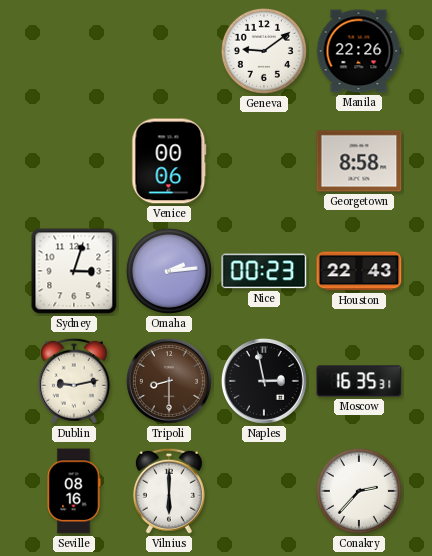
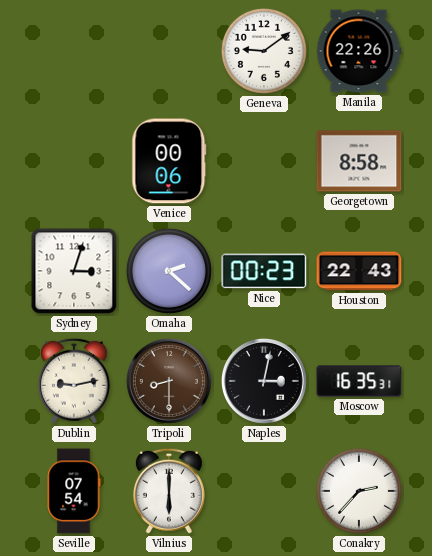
Omaha: 2:14 -> 2:22 (169, 271)
Naples: 2:58 -> 3:02 (264, 381)
Seville: 08:16 -> 07:54 (74, 491)
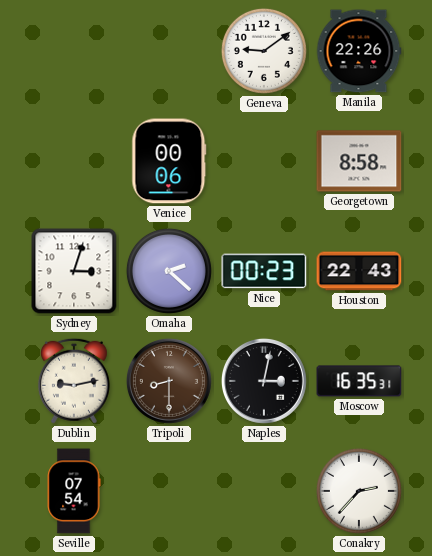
Vilnius: 6:00 -> none (169, 491)
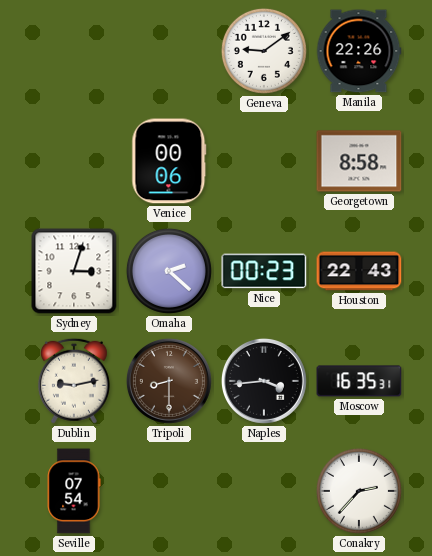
Naples: 3:02 -> 3:44 (264, 381)
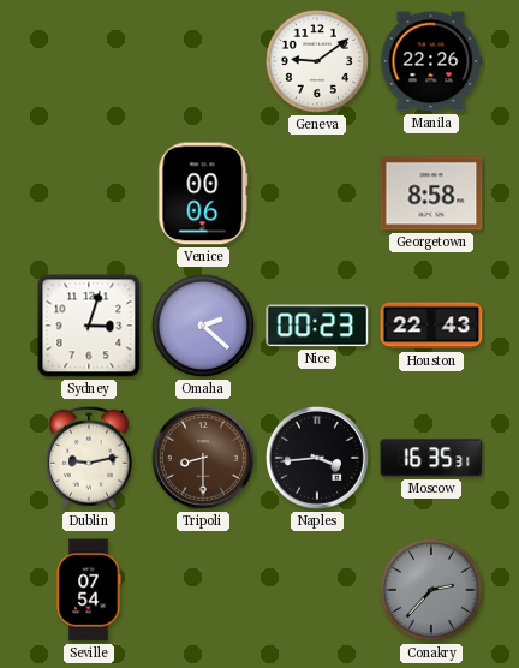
Conakry dial: white -> grey (431, 590)
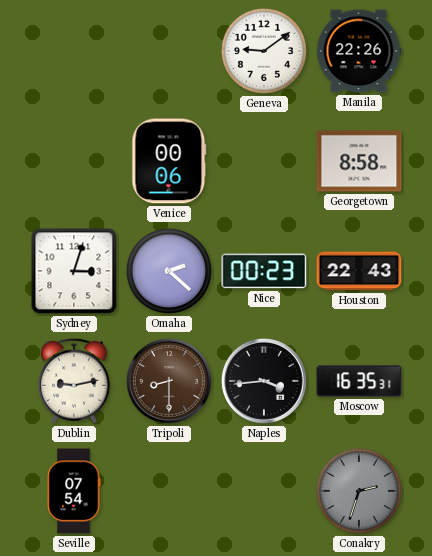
Conakry: 2:37 -> 2:33 (359, 491)
